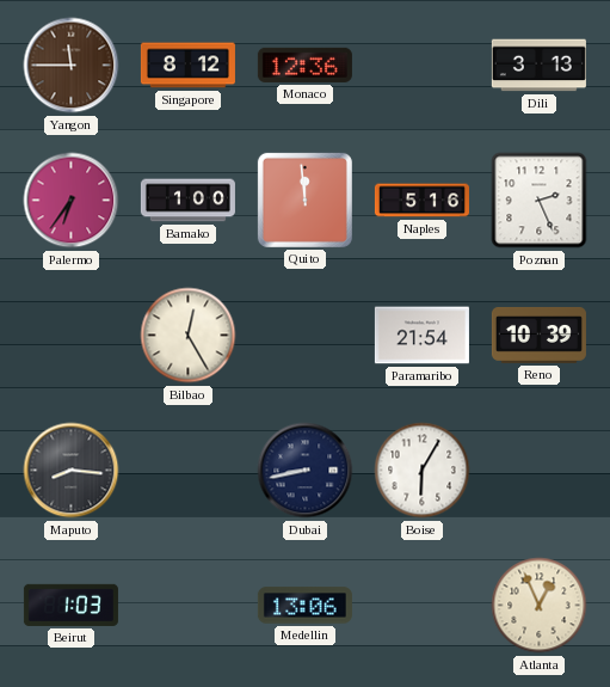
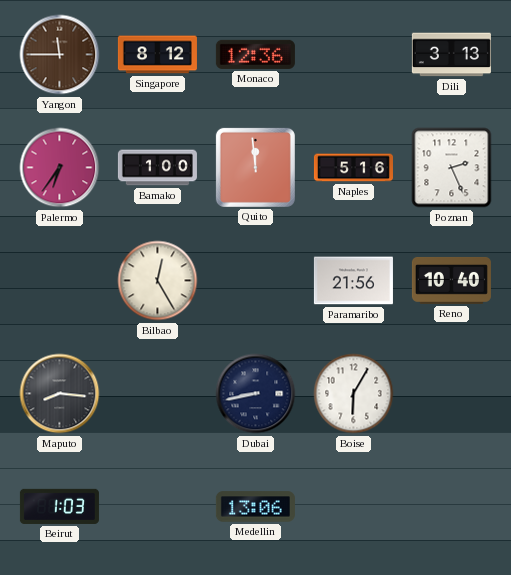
Paramaribo: 21:54 -> 21:56 (353, 281)
Reno: 10:39 -> 10:40 (451, 281)
Atlanta: 12:56 -> none (540, 606)
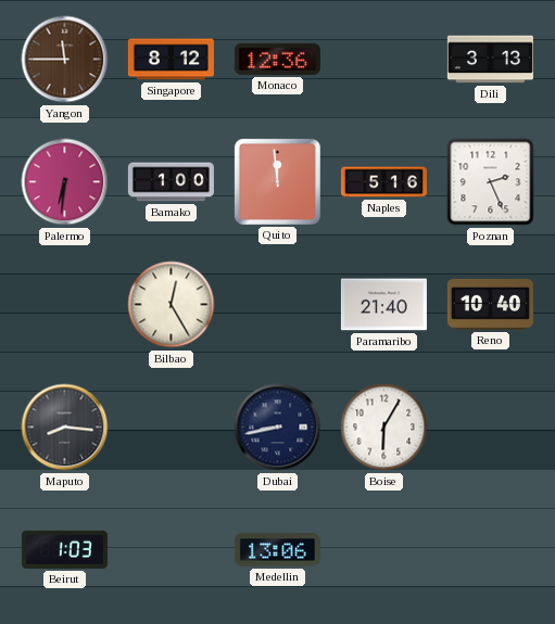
Palermo: 6:36 -> 6:31 (65, 182)
Paramaribo: 21:56 -> 21:40 (383, 305)
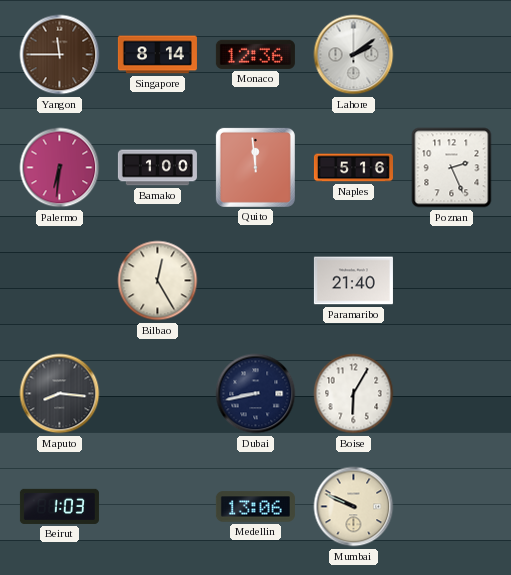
Singapore: 8:12 -> 8:14 (157, 55)
Lahore: none -> 2:09 (354, 55)
Dili: 3:13 -> none (490, 60)
Reno: 10:40 -> none (490, 305)
Mumbai: none -> 9:49 (354, 507)
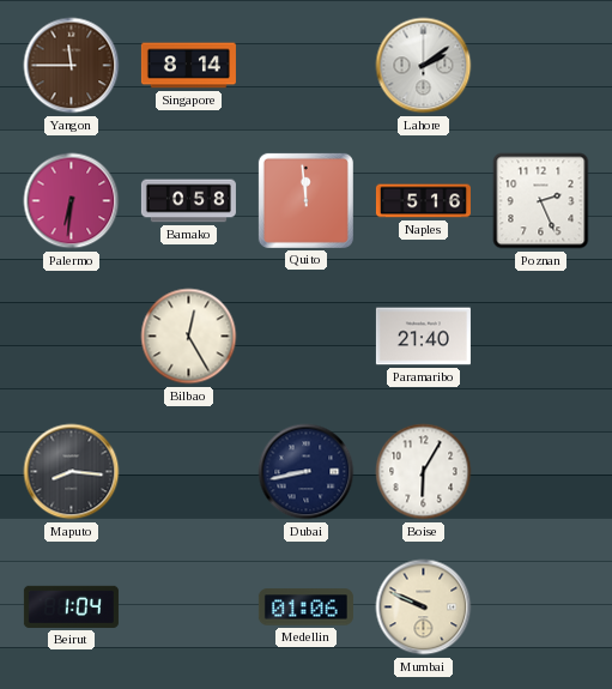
Monaco: 12:36 -> none (255, 54)
Bamako: 1:00 -> 0:58 (188, 201)
Beirut: 1:03 -> 1:04 (71, 606)
Medellin: 13:06 -> 01:06 (305, 608)
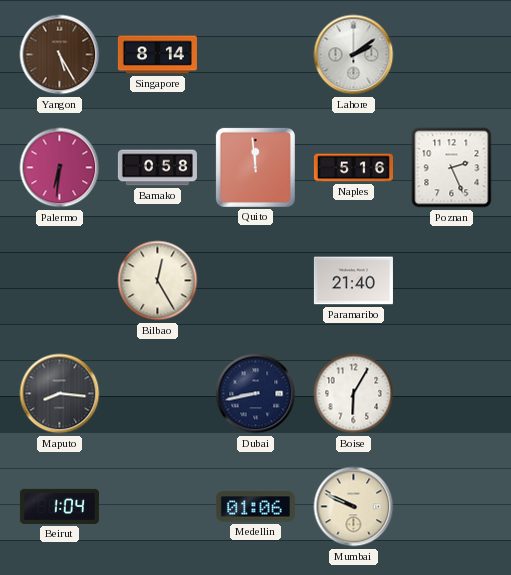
Yangon: 11:45 -> 5:25 (60, 55)
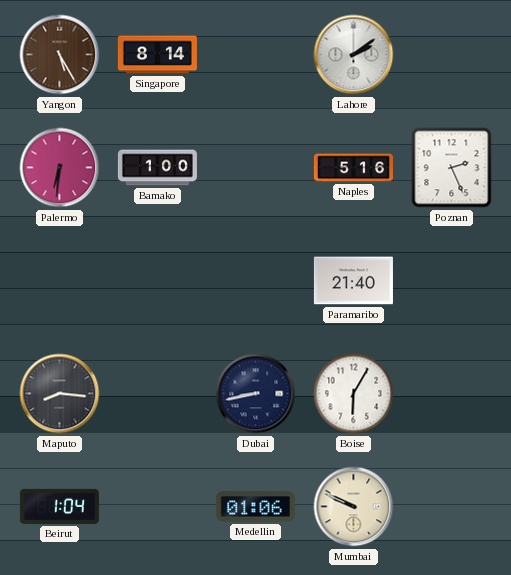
Bamako: 0:58 -> 1:00 (157, 168)
Quito: 11:59 -> none (255, 167)
Bilbao: 12:25 -> none (158, 281)
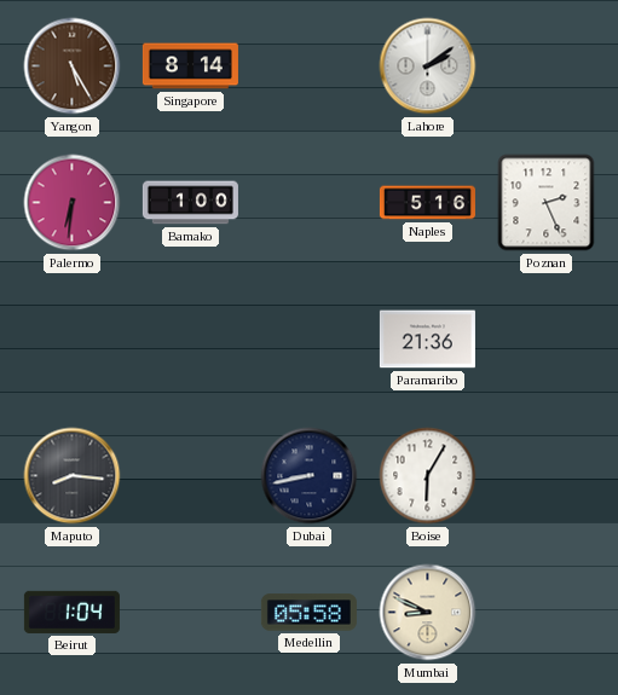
Paramaribo: 21:40 -> 21:36 (427, 340)
Medellin: 01:06 -> 05:58 (308, 613)
Mumbai: 9:49 -> 8:49 (428, 613)
